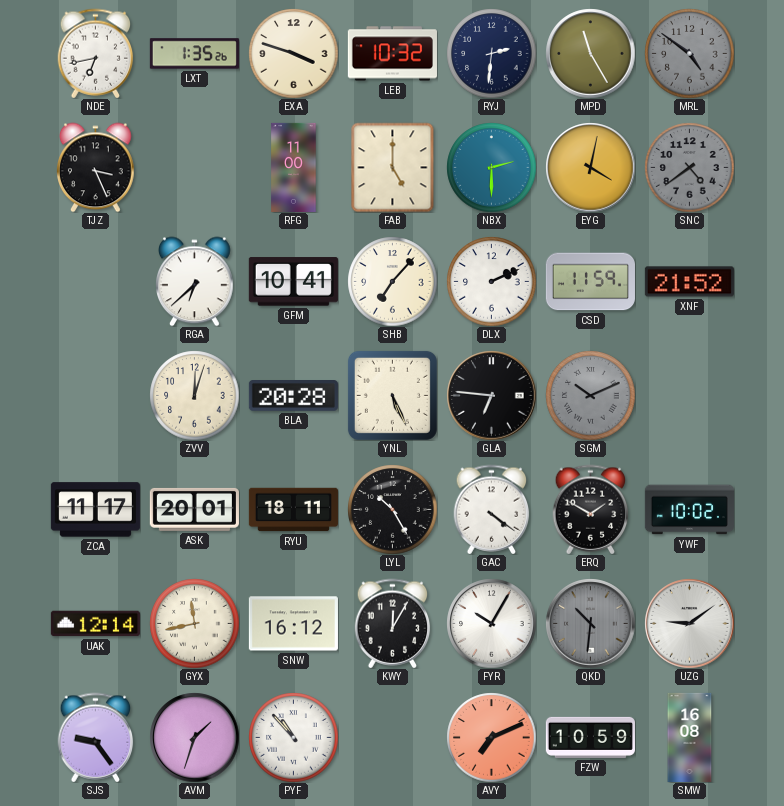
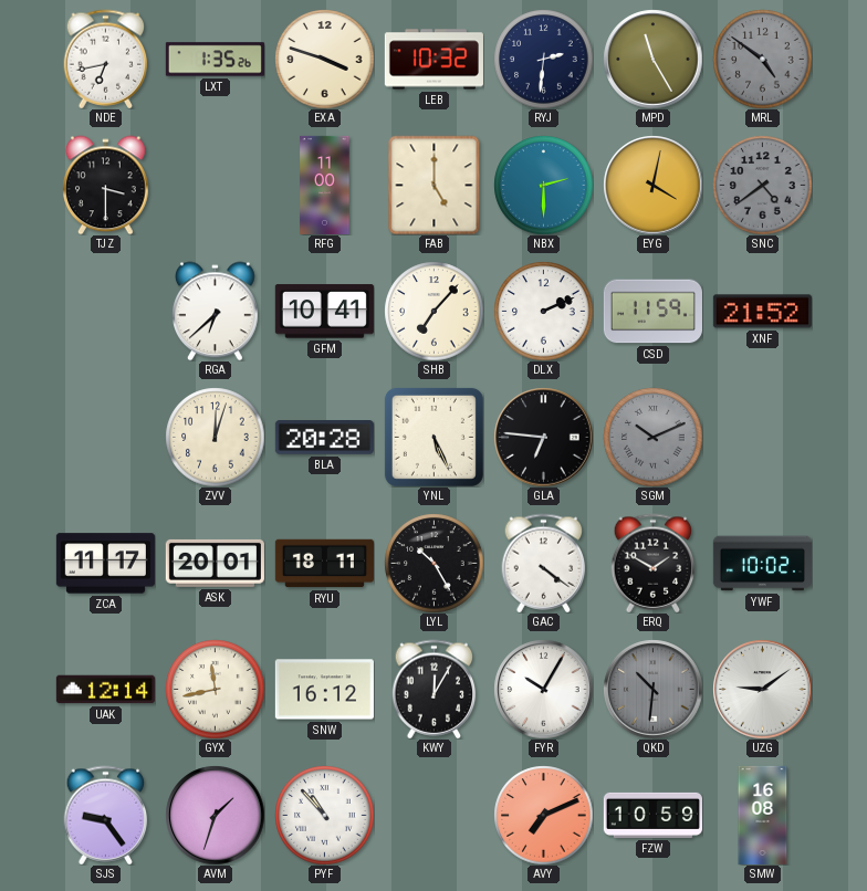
TJZ: 3:26 -> 3:30 (106, 185)
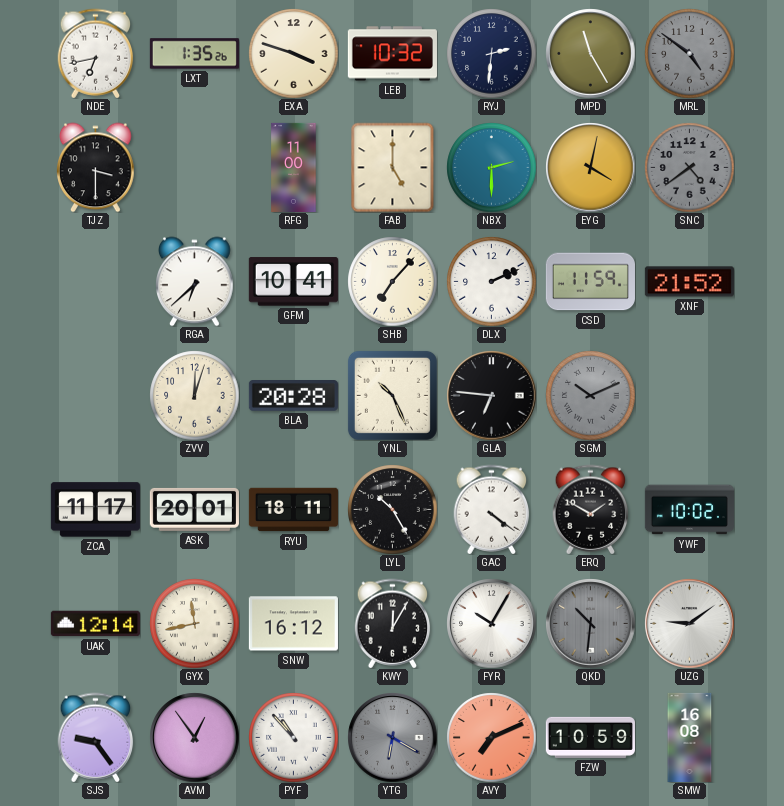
YNL: 5:26 -> 10:26 (392, 395)
AVM: 1:33 -> 12:54 (194, 737)
YTG: none -> 6:20 (392, 737)
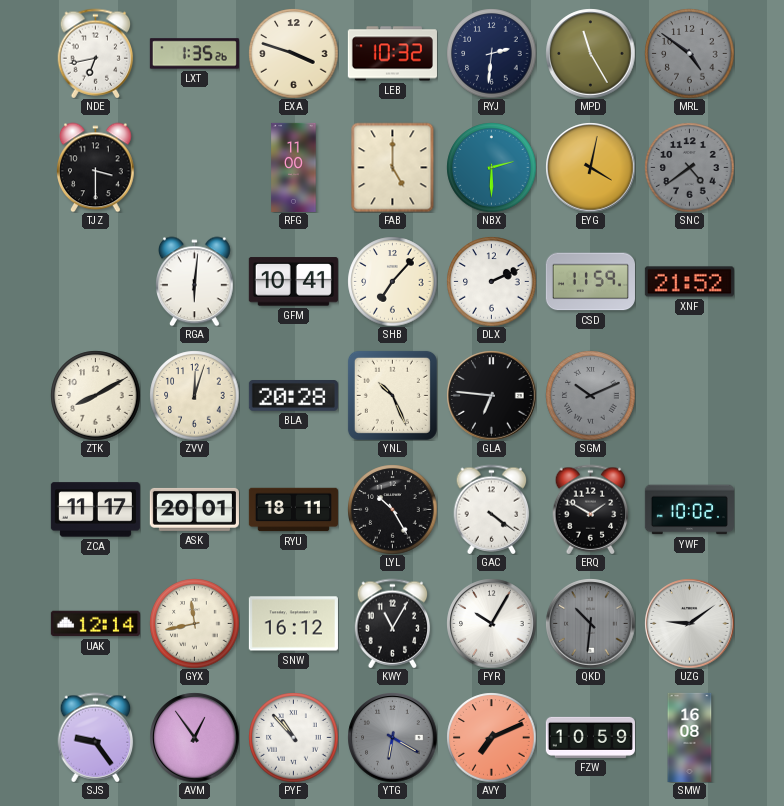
RGA: 6:38 -> 6:01 (195, 281)
ZTK: none -> 8:10 (95, 395)
KWY: 12:05 -> 11:05 (393, 623)
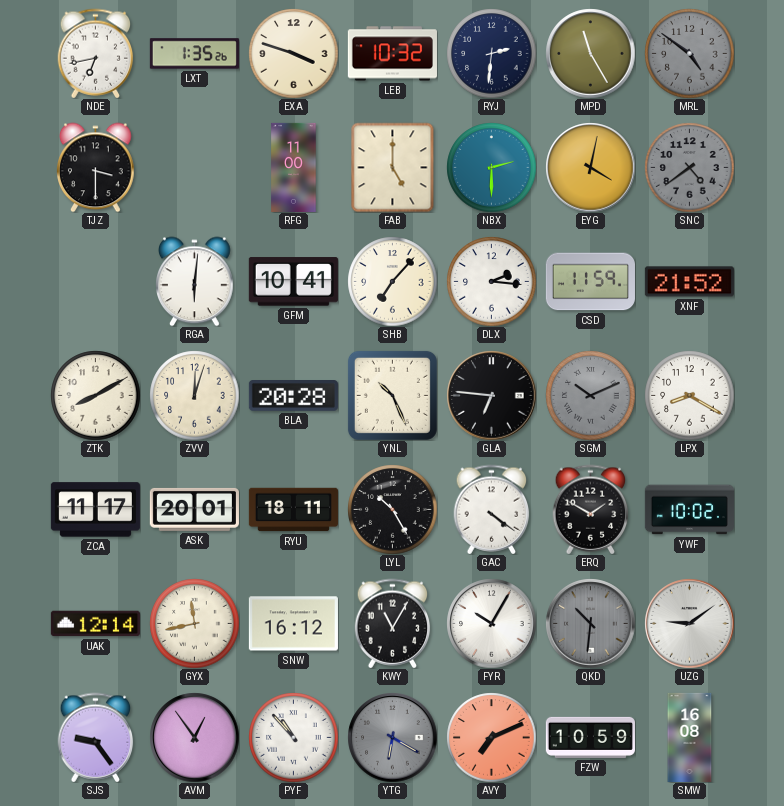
DLX: 2:11 -> 2:16 (491, 281)
LPX: none -> 8:20 (689, 395)
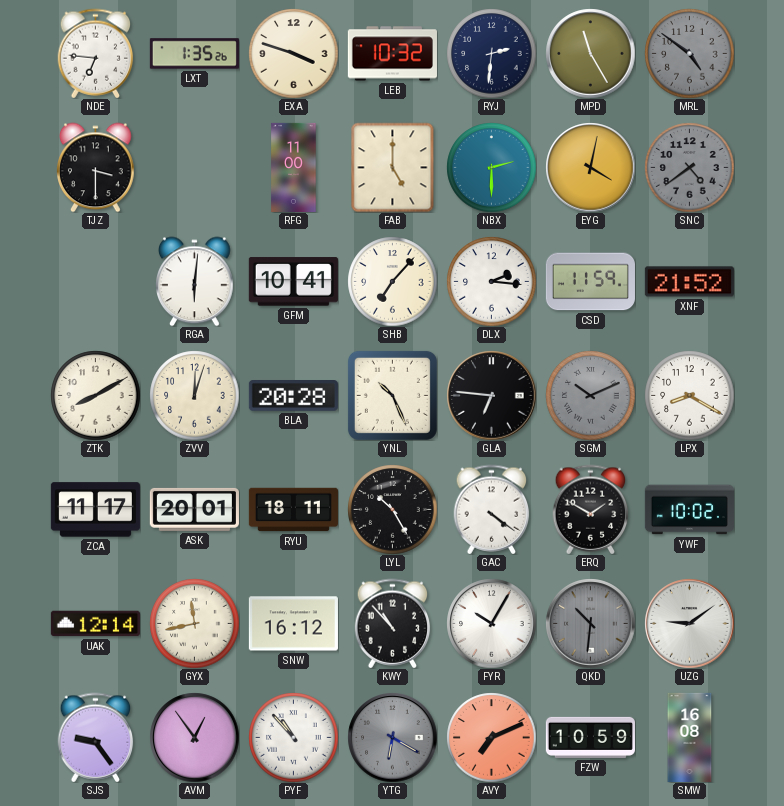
NDE: 6:43 -> 6:46 (96, 53)
KWY: 11:05 -> 10:53 (393, 623)
